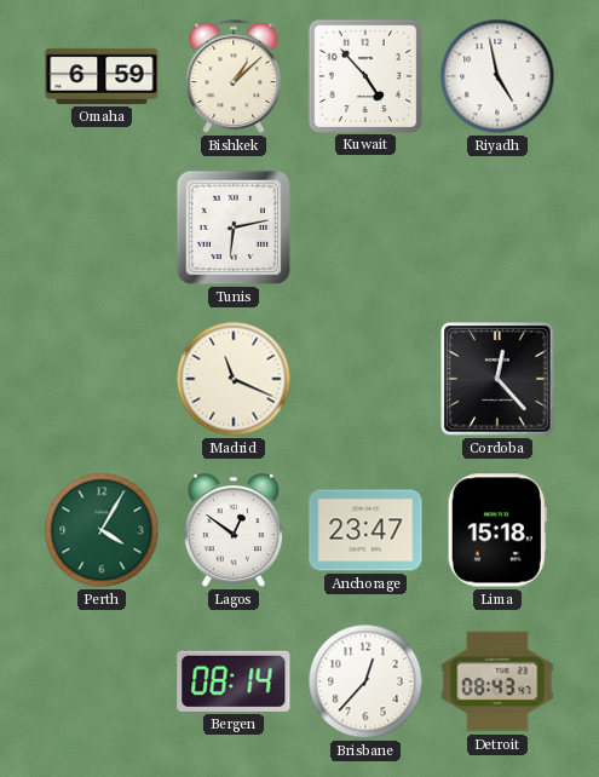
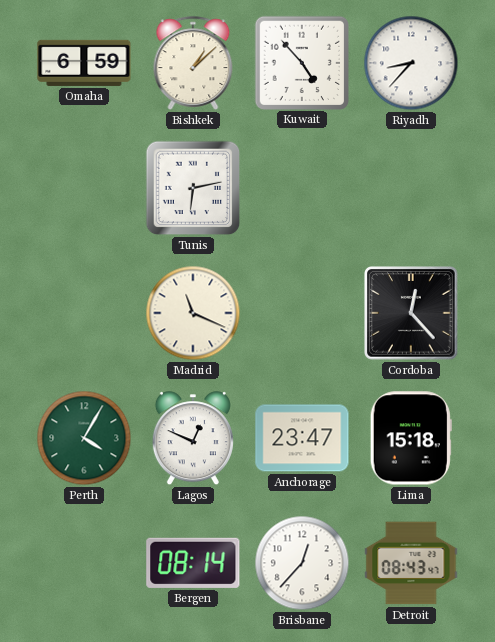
Riyadh: 4:58 -> 8:37 (411, 63)
Lagos: 12:51 -> 12:49 (193, 439)
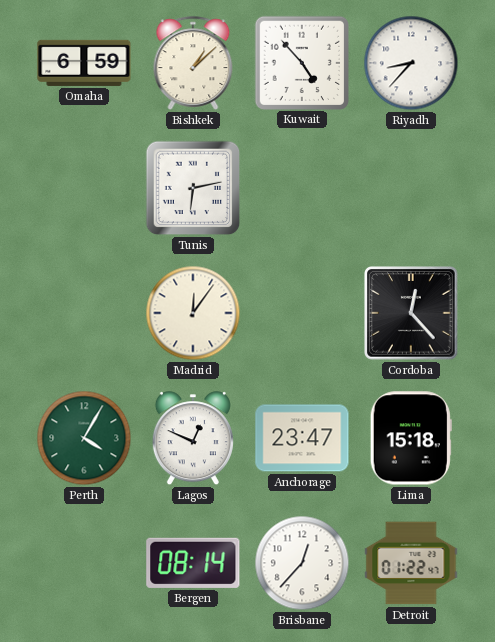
Madrid: 11:19 -> 12:06 (193, 313)
Detroit: 08:43 -> 01:22 (411, 563)
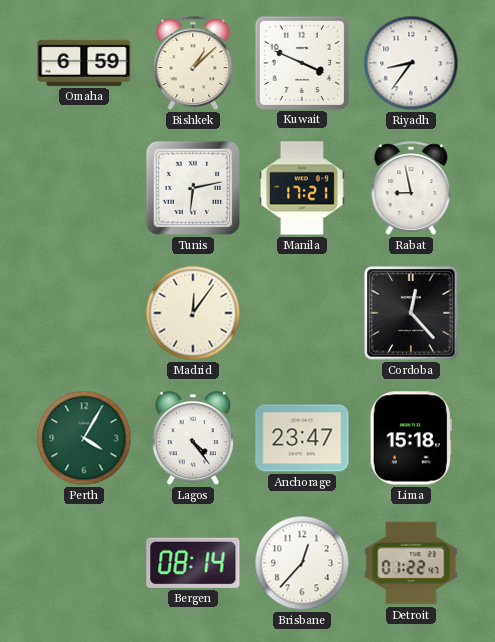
Kuwait: 4:53 -> 3:49 (301, 62)
Riyadh: 8:37 -> 8:36 (411, 63)
Manila: none -> 17:21 (302, 188)
Rabat: none -> 8:58 (411, 188)
Lagos: 12:49 -> 4:24 (193, 439)
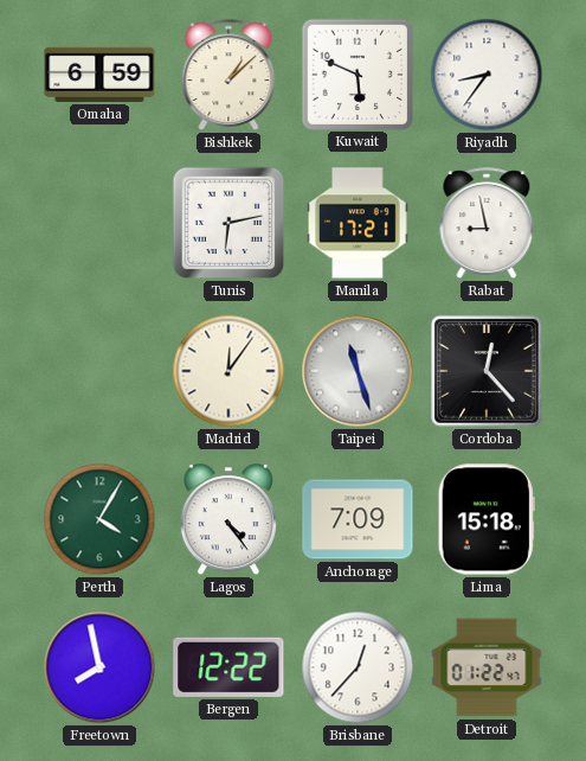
Kuwait: 3:49 -> 5:49 (356, 73)
Taipei: none -> 11:27 (358, 371)
Anchorage: 23:47 -> 7:09 (358, 519)
Freetown: none -> 7:58 (99, 667)
Bergen: 08:14 -> 12:22 (228, 667)
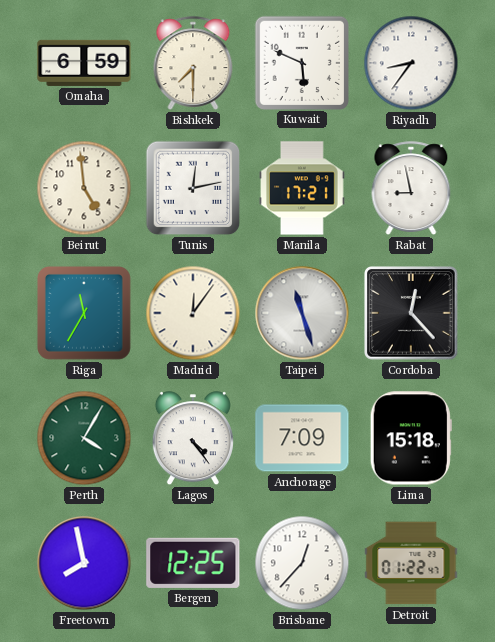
Bishkek: 1:08 -> 7:30 (193, 63)
Beirut: none -> 4:59 (84, 188)
Tunis: 6:13 -> 12:13 (193, 188)
Riga: none -> 11:35 (84, 313)
Bergen: 12:22 -> 12:25 (193, 563)
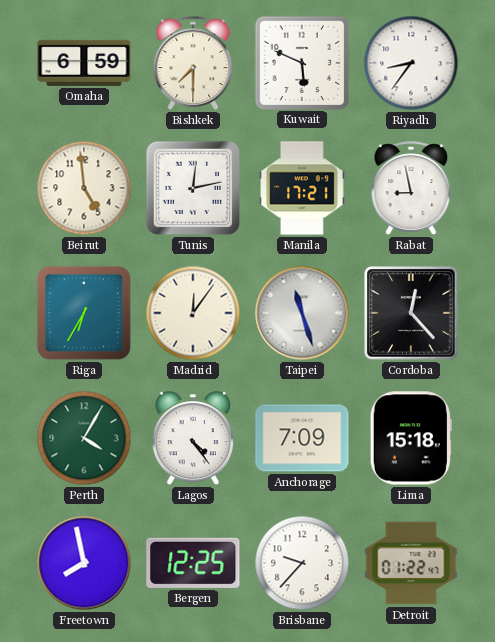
Riga: 11:35 -> 6:35 (84, 313)
Brisbane: 12:37 -> 9:37 (302, 563)
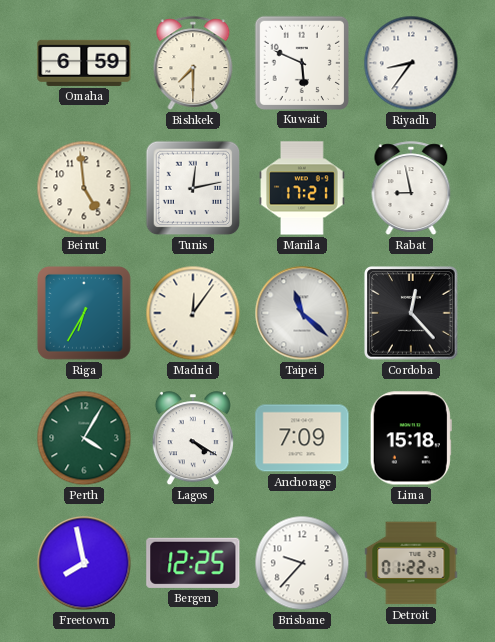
Taipei: 11:27 -> 11:22 (302, 313)
Lagos: 4:24 -> 4:20 (193, 439)
